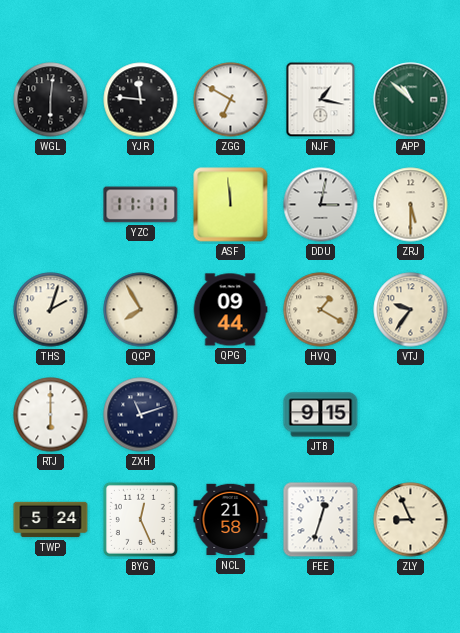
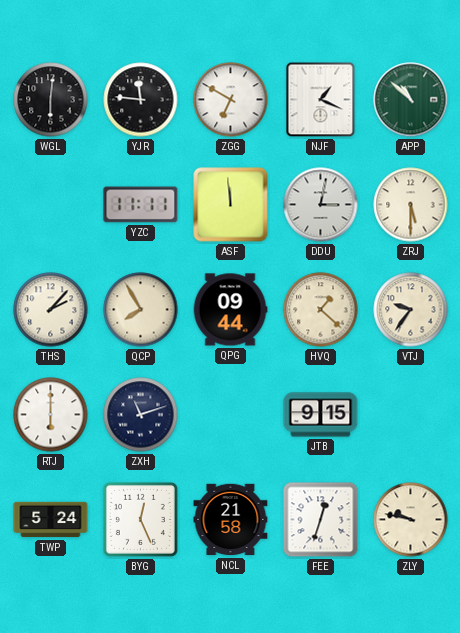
NJF: 1:17 -> 1:19 (321, 100)
THS: 2:03 -> 2:07 (51, 310)
HVQ: 1:20 -> 1:22 (321, 310)
ZLY: 8:56 -> 9:47 (411, 520)
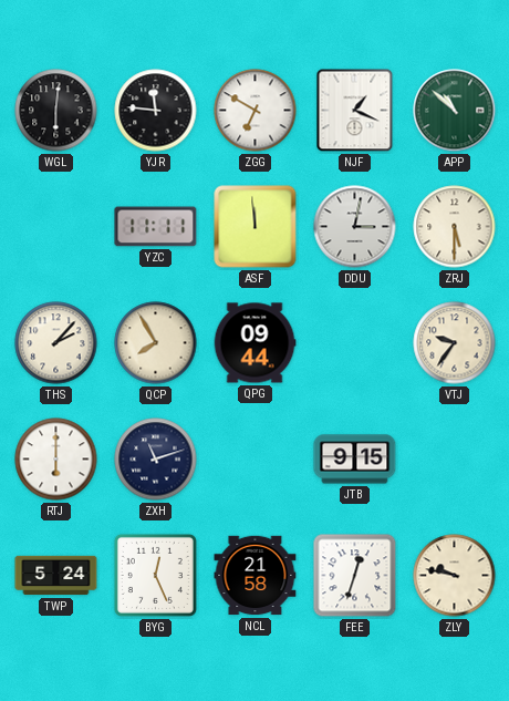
HVQ: 1:22 -> none (321, 310)
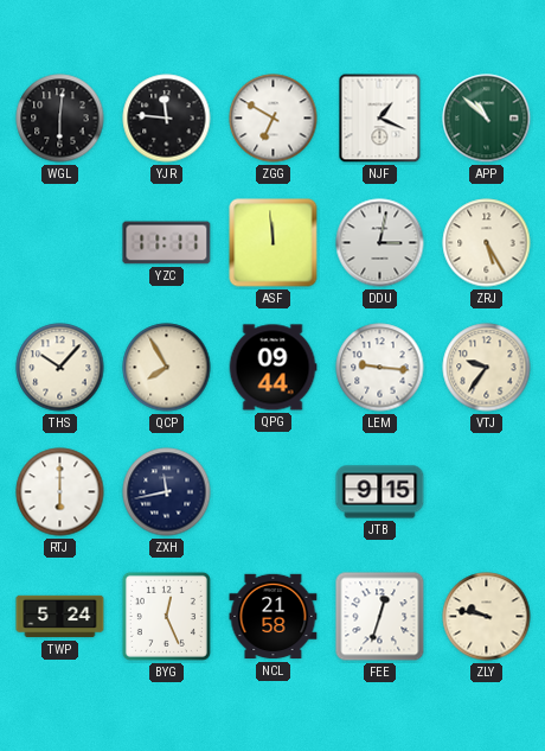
ZRJ: 5:30 -> 5:25 (487, 243)
THS: 2:07 -> 10:07 (60, 368)
LEM: none -> 9:16 (380, 368)
ZXH: 11:12 -> 11:43 (167, 492)
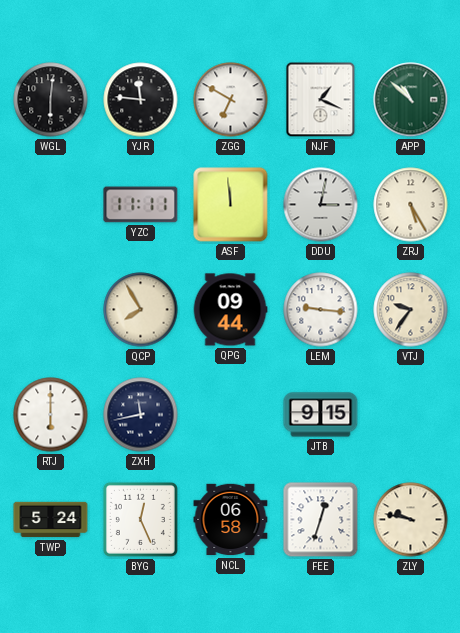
THS: 10:07 -> none (60, 368)
NCL: 21:58 -> 06:58 (231, 520)
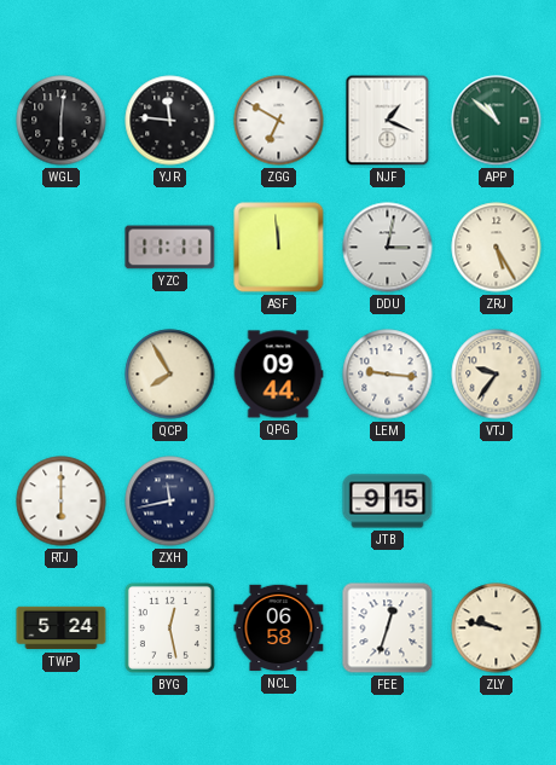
BYG: 12:26 -> 12:28 (169, 627)
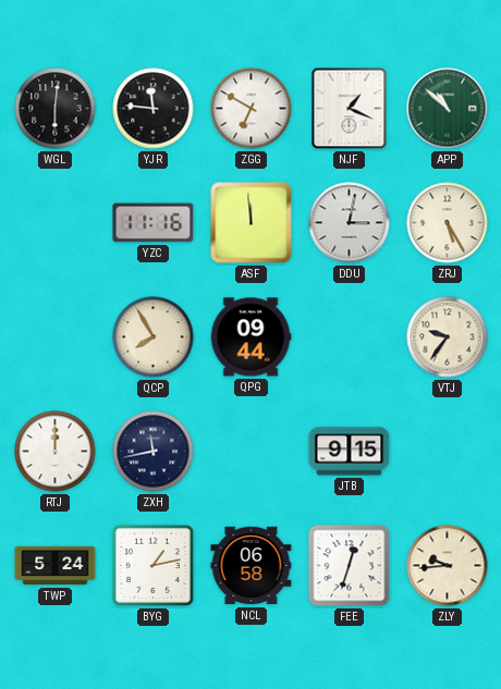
YZC: 11:11 -> 11:16 (154, 223)
LEM: 9:16 -> none (388, 375)
RTJ: 6:00 -> 12:00 (56, 452)
BYG: 12:28 -> 1:13 (152, 565)
ZLY: 9:47 -> 9:44 (448, 566)
